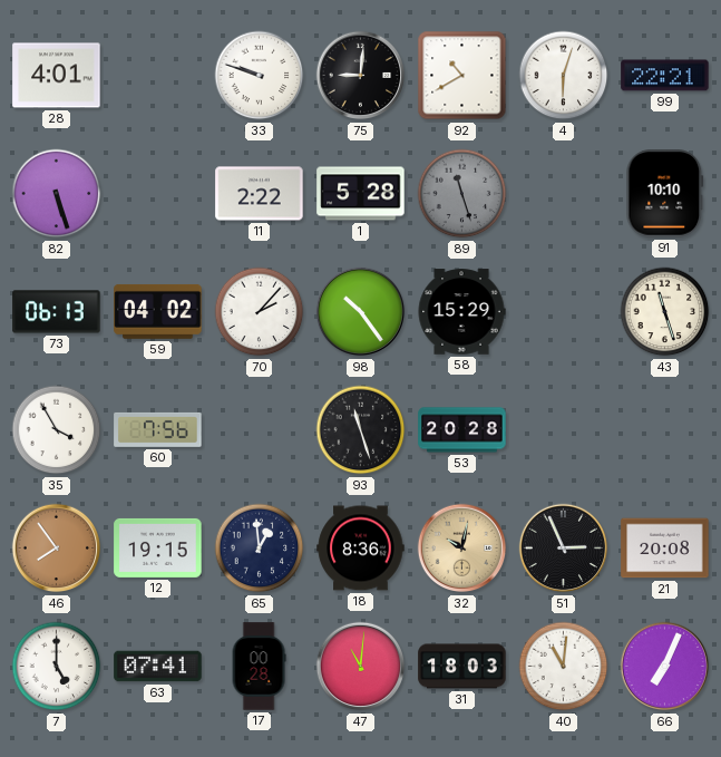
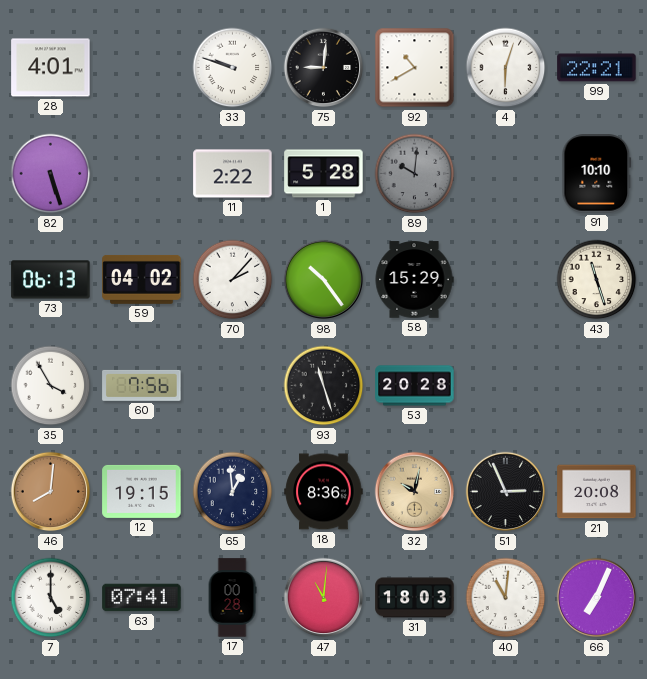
89: 11:27 -> 10:01 (415, 174)
46: 7:54 -> 8:01 (51, 492)
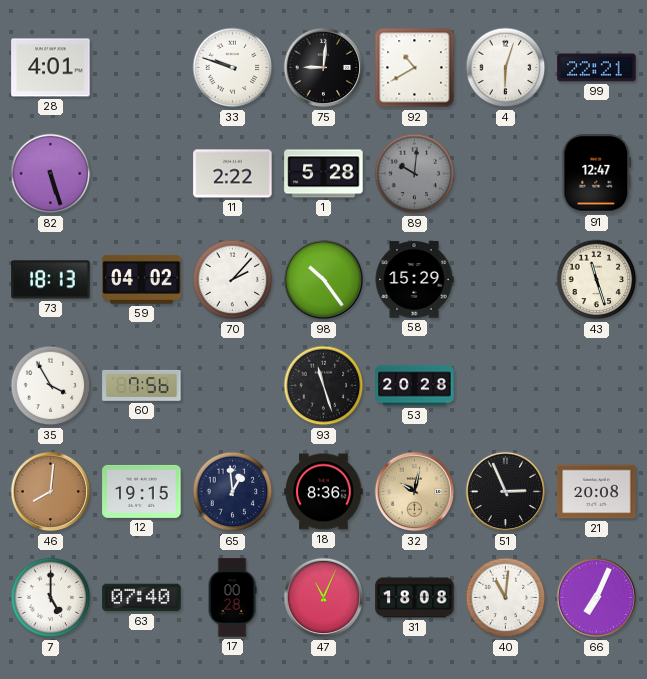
91: 10:10 -> 12:47 (597, 174)
73: 06:13 -> 18:13 (51, 280)
63: 07:41 -> 07:40 (142, 598)
47: 11:01 -> 11:04 (324, 598)
31: 18:03 -> 18:08 (415, 598)
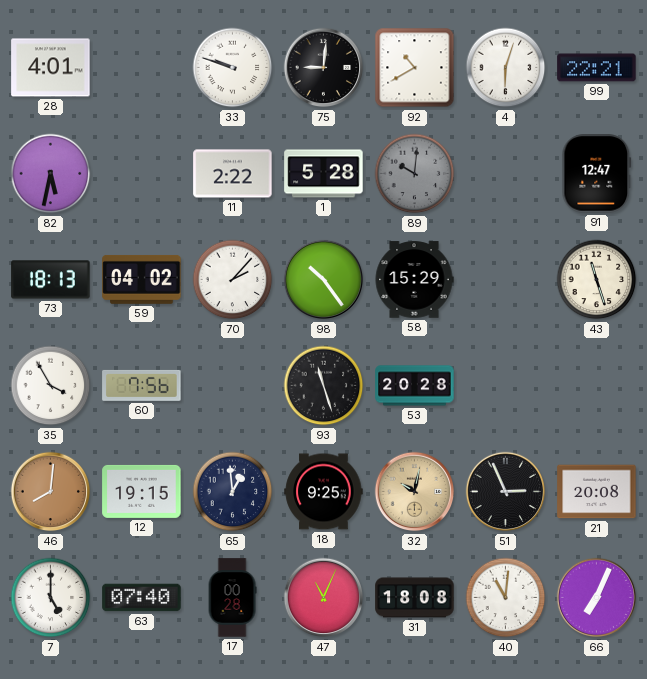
82: 5:27 -> 5:32 (51, 174)
18: 8:36 -> 9:25 (324, 492)
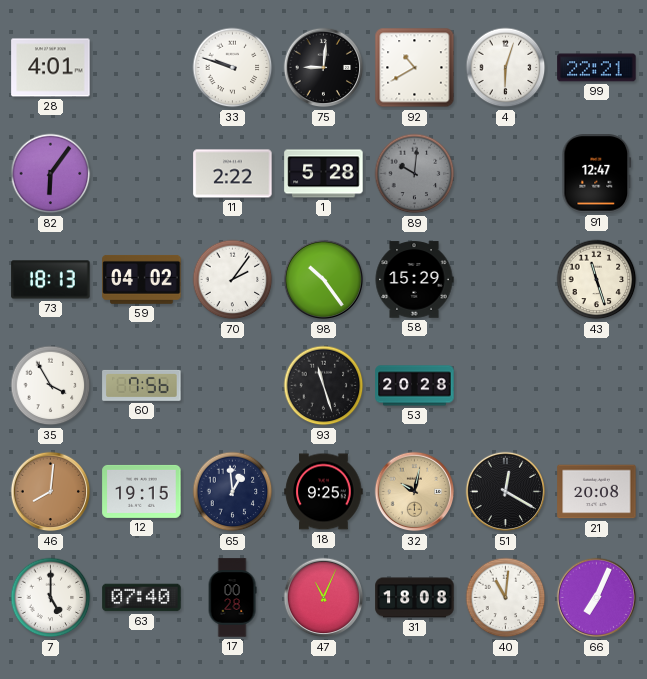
82: 5:32 -> 6:06 (51, 174)
70: 2:07 -> 2:06 (233, 280)
51: 2:56 -> 12:20 (506, 492)
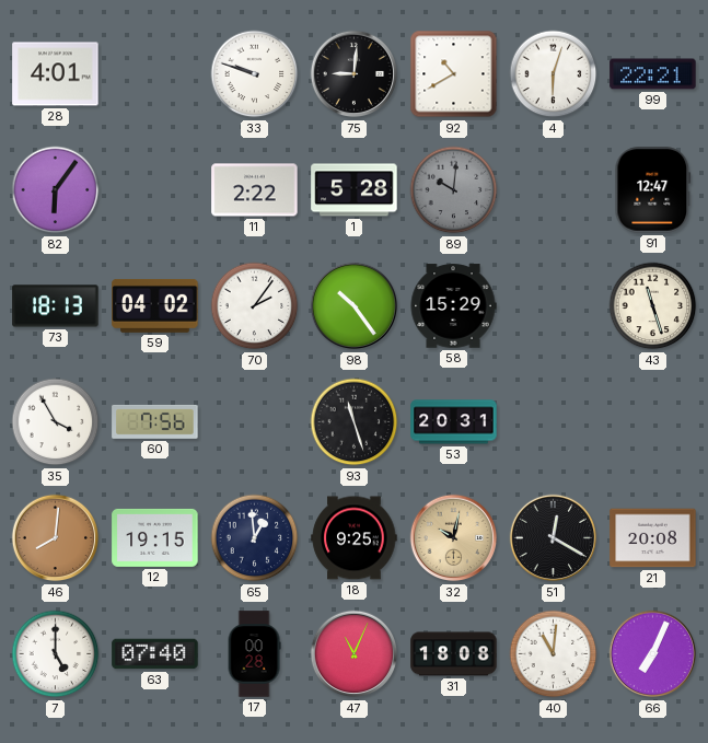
53: 20:28 -> 20:31 (454, 422)
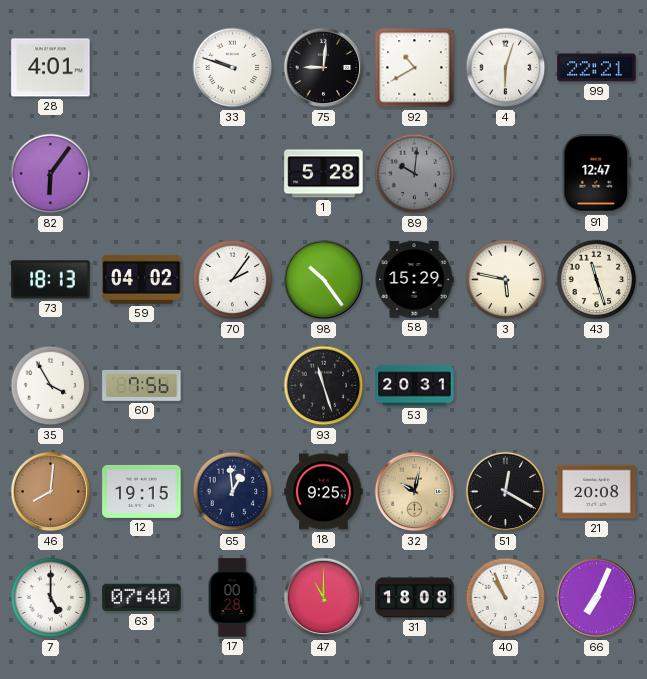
11: 2:22 -> none (255, 190)
3: none -> 5:47 (506, 280)
47: 11:04 -> 11:00 (324, 598)
40: 11:01 -> 10:56 (506, 598)
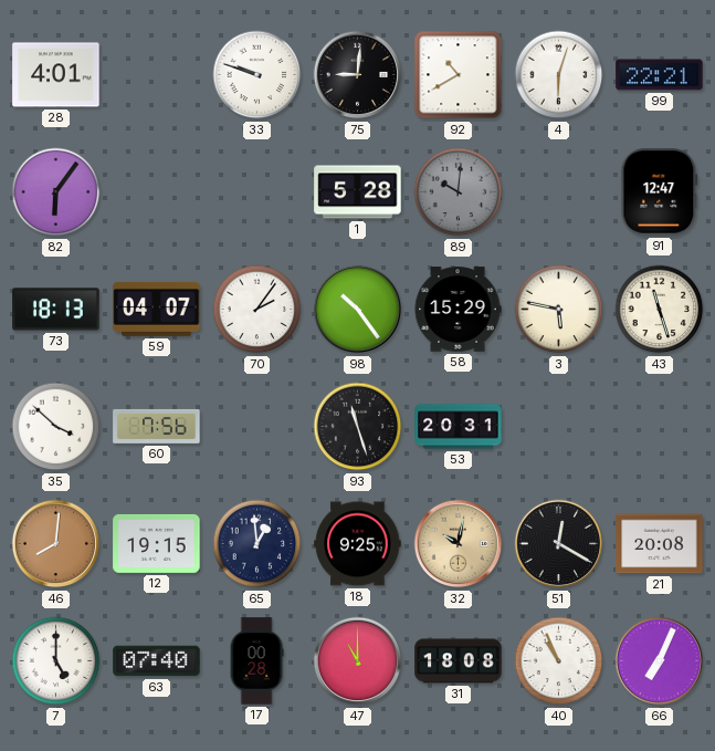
59: 04:02 -> 04:07 (157, 309)
35: 3:55 -> 3:52 (56, 427)
